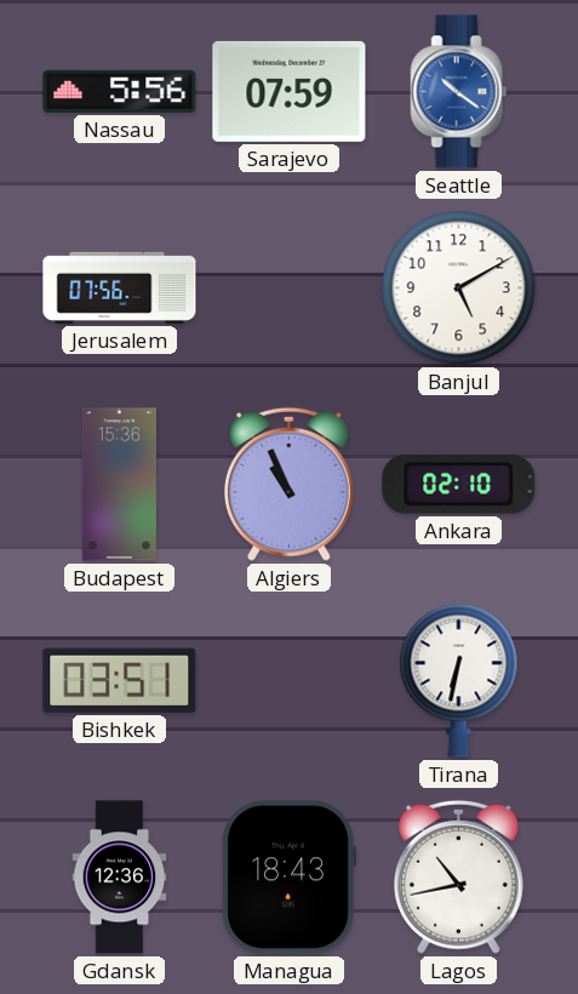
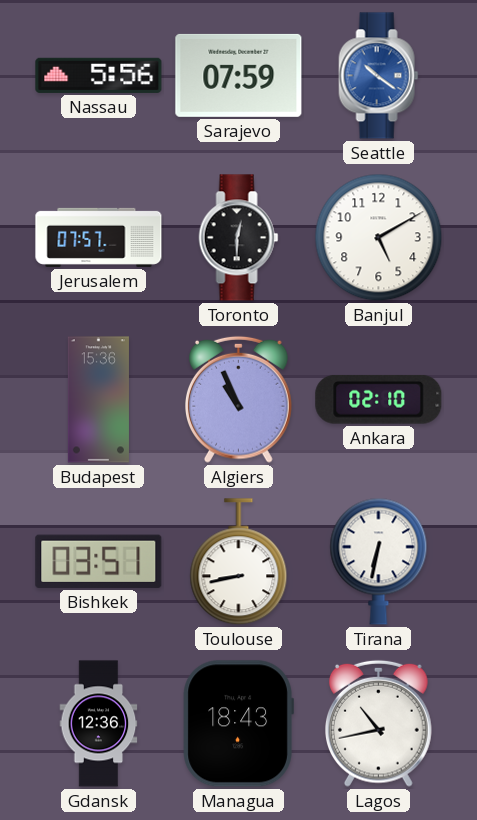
Jerusalem: 07:56 -> 07:57 (99, 237)
Toronto: none -> 12:30 (239, 238)
Toulouse: none -> 8:43 (239, 562)
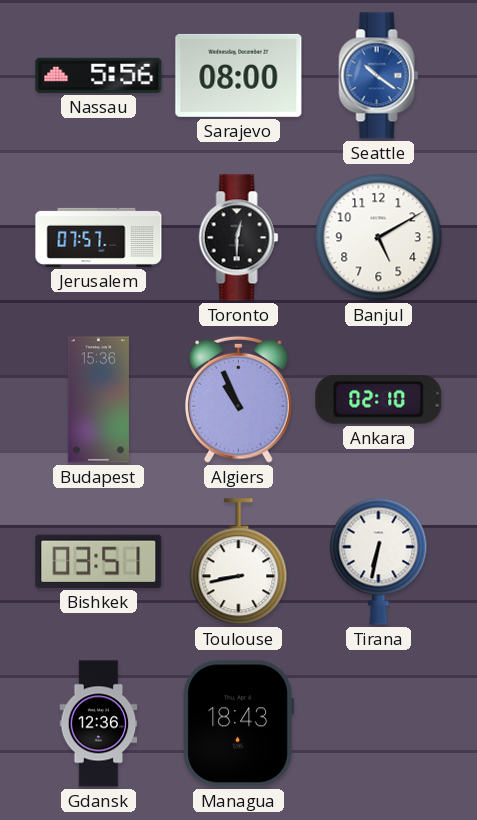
Sarajevo: 07:59 -> 08:00 (239, 75)
Lagos: 10:43 -> none (379, 723)
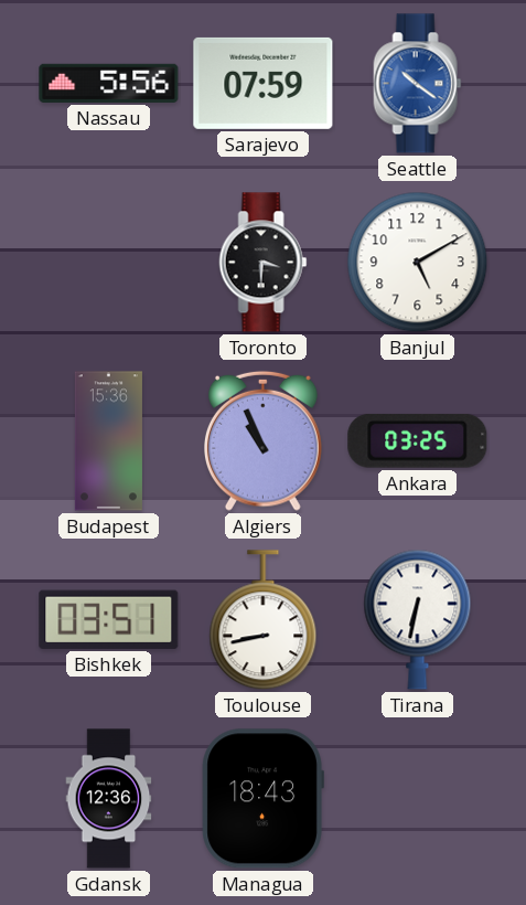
Sarajevo: 08:00 -> 07:59 (264, 83)
Jerusalem: 07:57 -> none (99, 237)
Toronto: 12:30 -> 3:30 (264, 263)
Ankara: 02:10 -> 03:25 (418, 440)
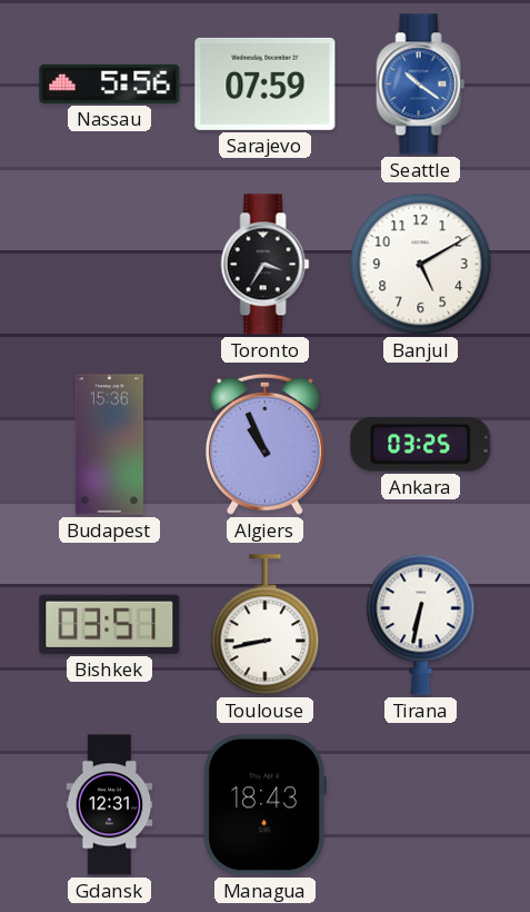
Toronto: 3:30 -> 3:35 (266, 265)
Gdansk: 12:36 -> 12:31 (110, 805)
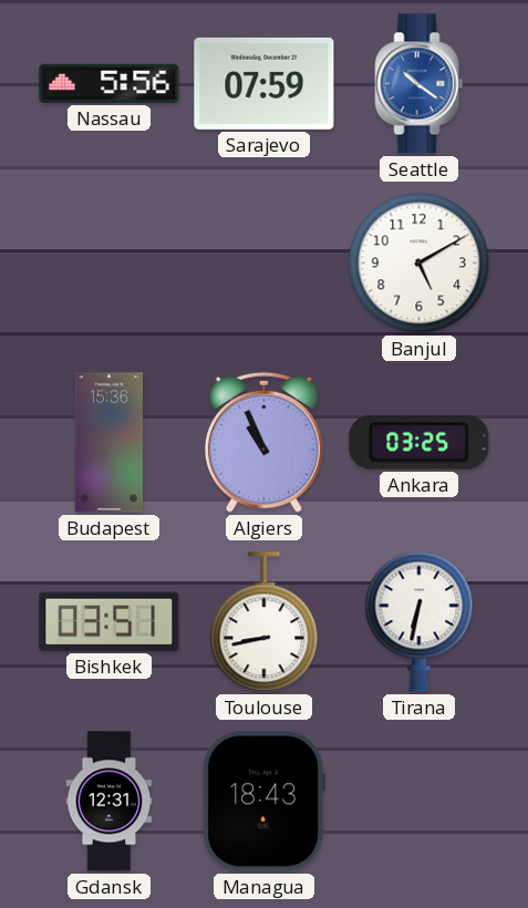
Toronto: 3:35 -> none (266, 265)
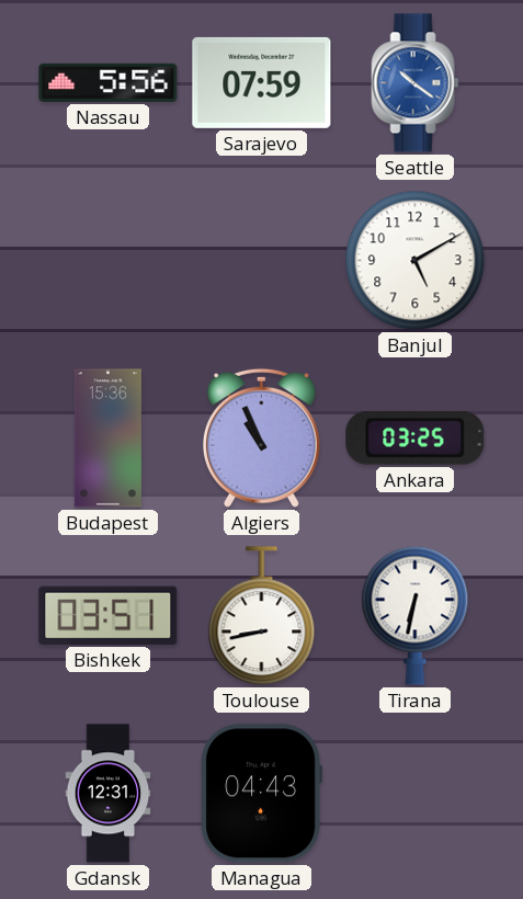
Managua: 18:43 -> 04:43 (261, 794)
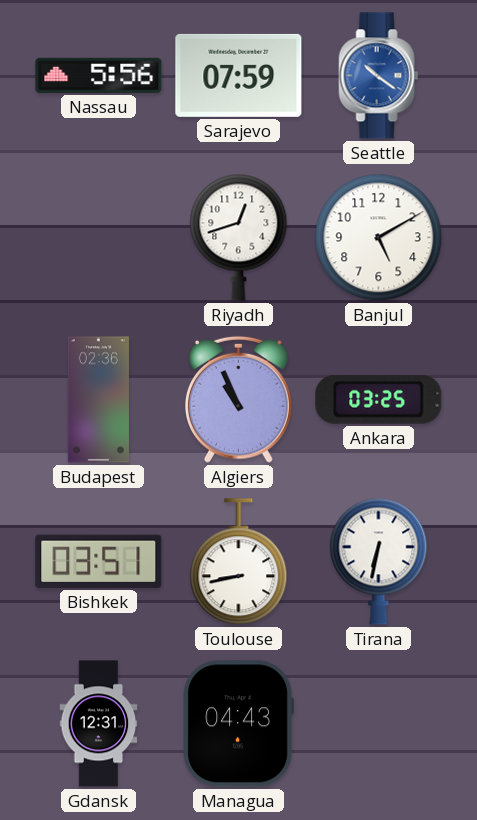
Riyadh: none -> 12:42 (239, 237)
Budapest: 15:36 -> 02:36 (98, 400)
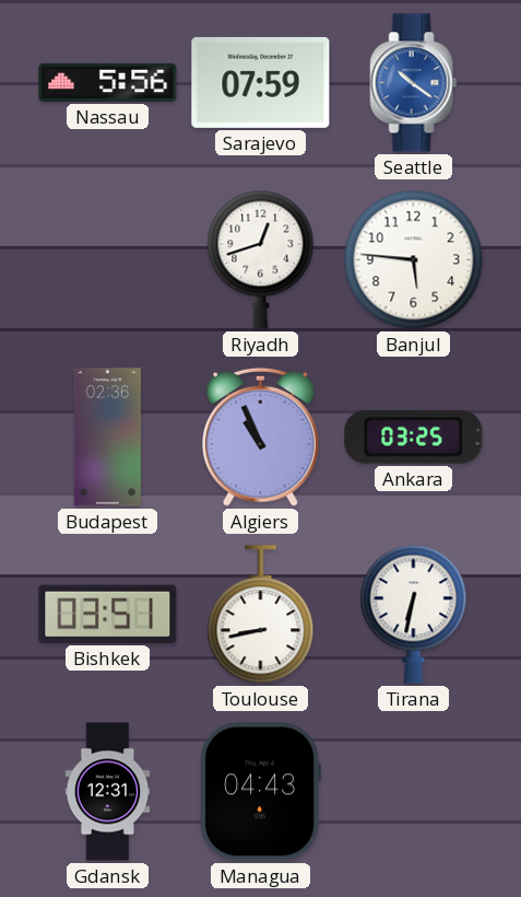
Banjul: 5:10 -> 5:46 (414, 260)
